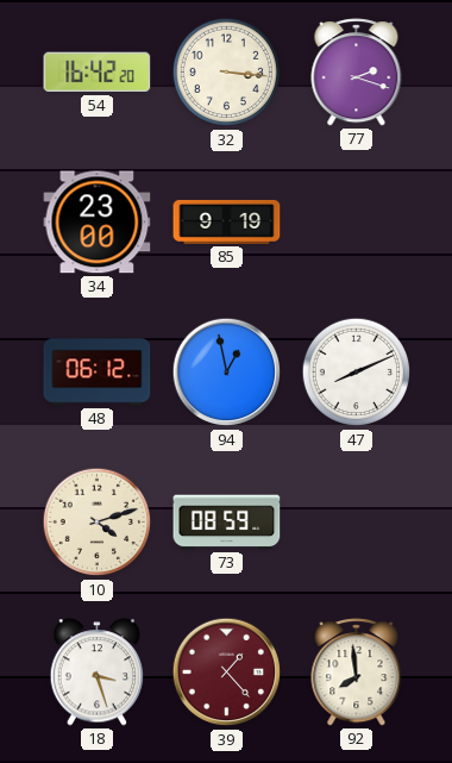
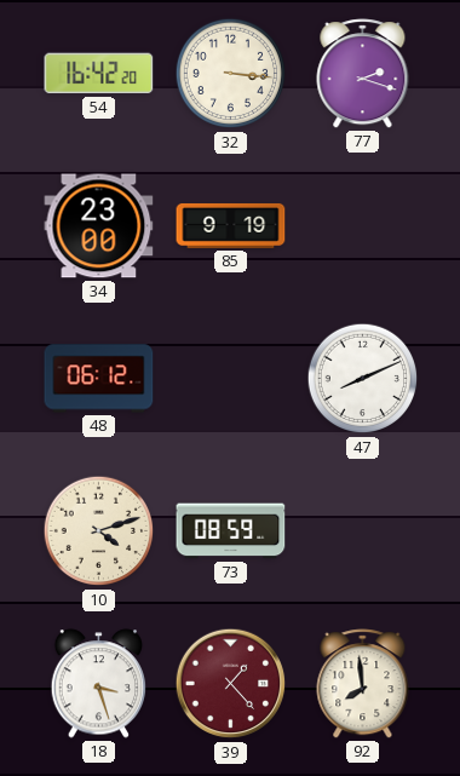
94: 12:58 -> none (227, 373)
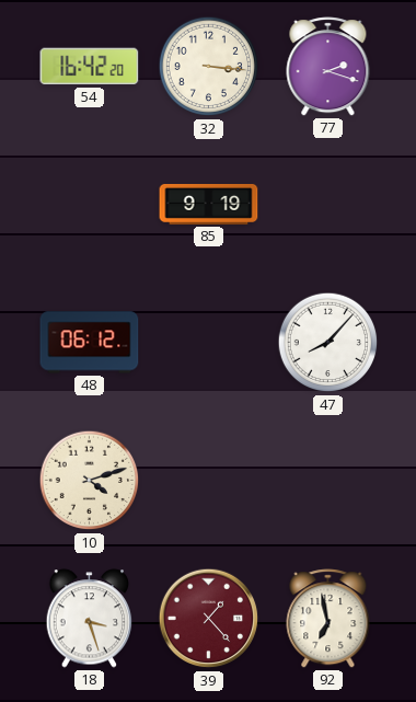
34: 23:00 -> none (99, 226)
47: 8:11 -> 8:07 (328, 343)
73: 08:59 -> none (231, 531)
92: 7:59 -> 6:58 (328, 619)
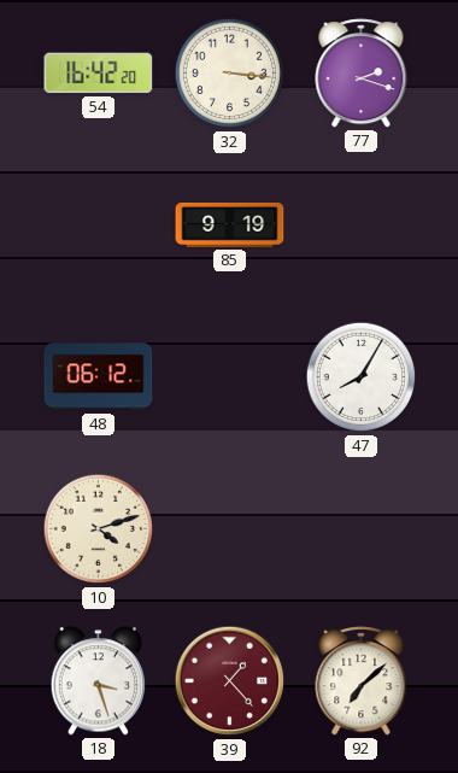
47: 8:07 -> 8:05 (362, 377)
92: 6:58 -> 7:08 (362, 681)
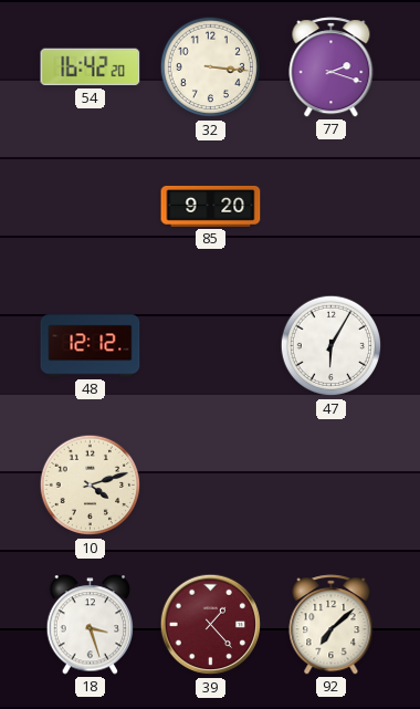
85: 9:19 -> 9:20 (211, 206)
48: 06:12 -> 12:12 (91, 346)
47: 8:05 -> 6:05 (332, 346)
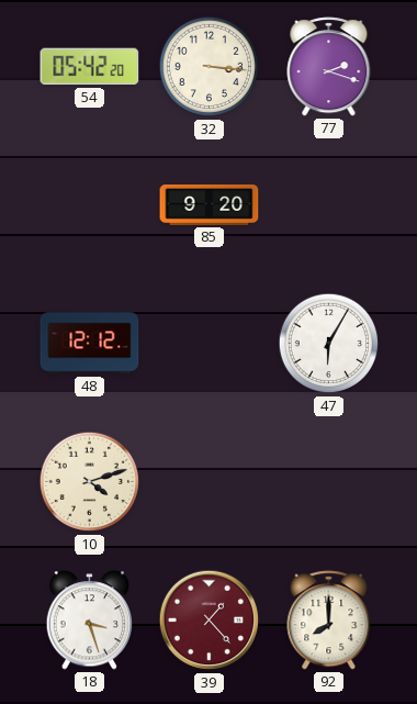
54: 16:42 -> 05:42 (90, 67)
92: 7:08 -> 8:00 (329, 621)
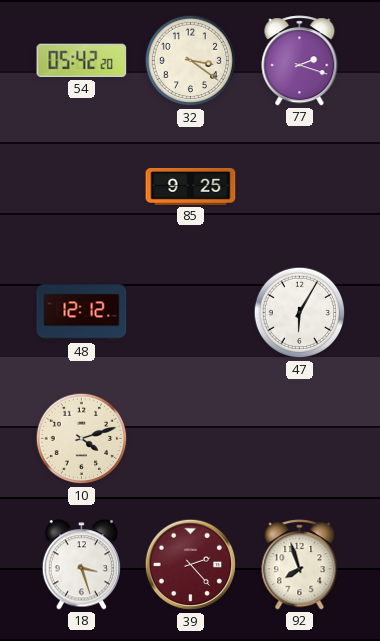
32: 3:16 -> 3:21 (191, 61)
85: 9:20 -> 9:25 (191, 186)
39: 1:23 -> 2:23 (191, 565)
92: 8:00 -> 7:57 (300, 565)
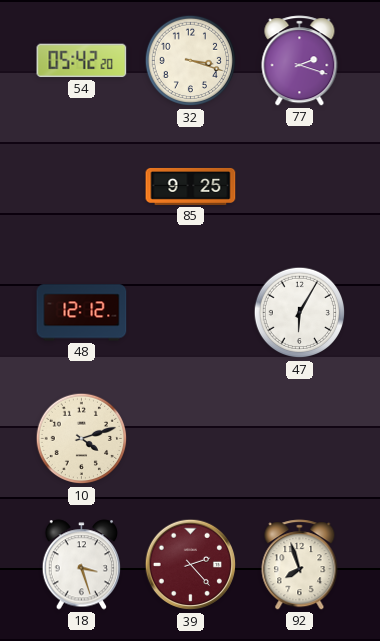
32: 3:21 -> 3:18 (191, 61)
